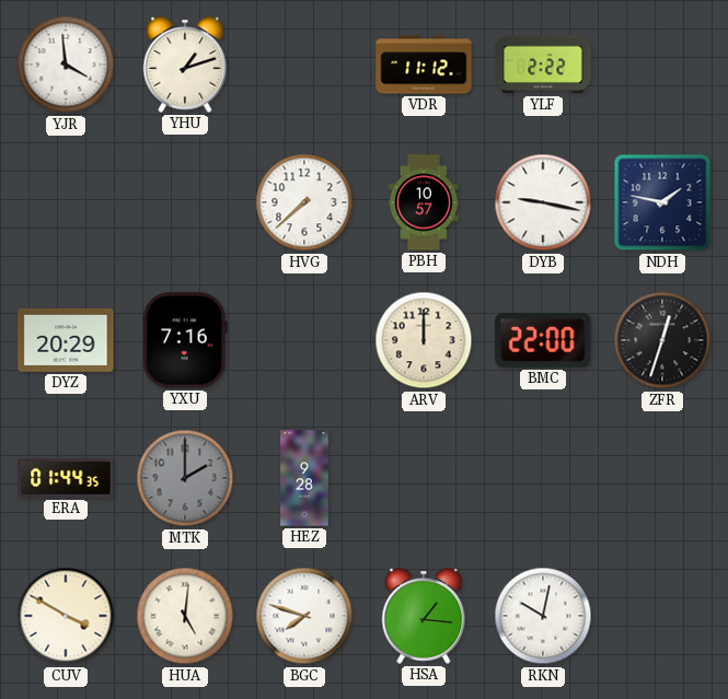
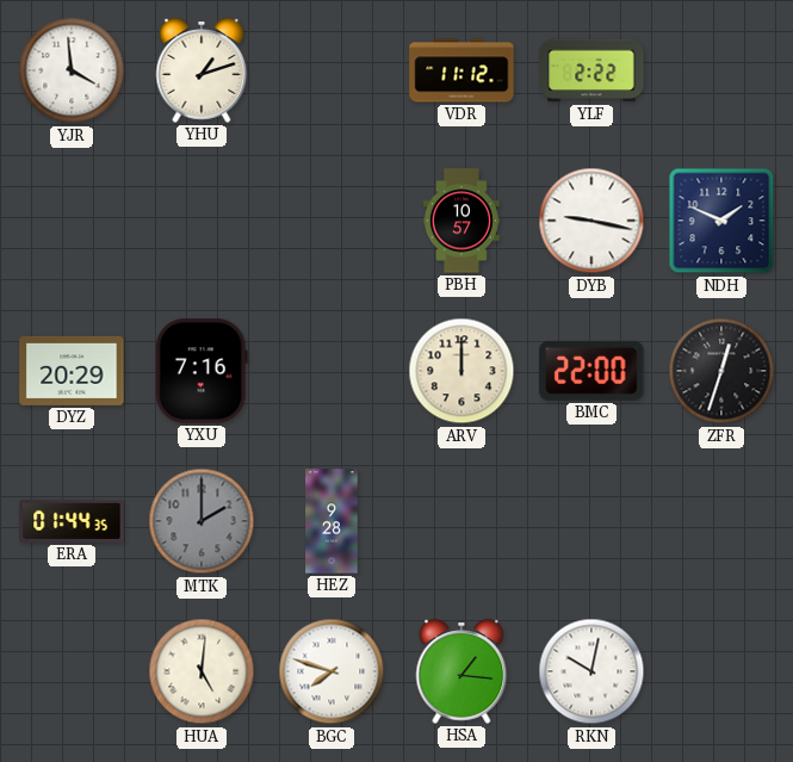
HVG: 7:38 -> none (304, 202)
NDH: 1:47 -> 1:49 (721, 221)
CUV: 3:50 -> none (66, 616)
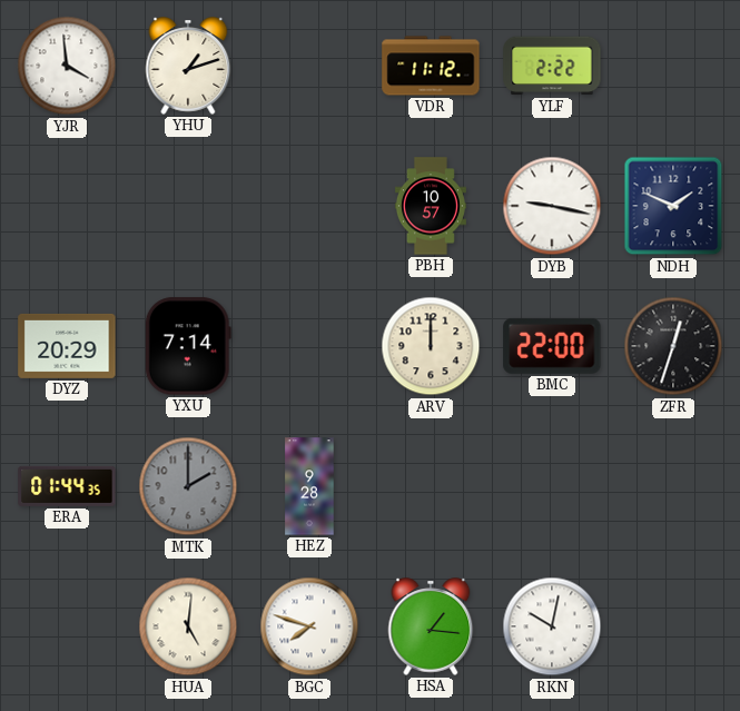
YXU: 7:16 -> 7:14 (188, 346)
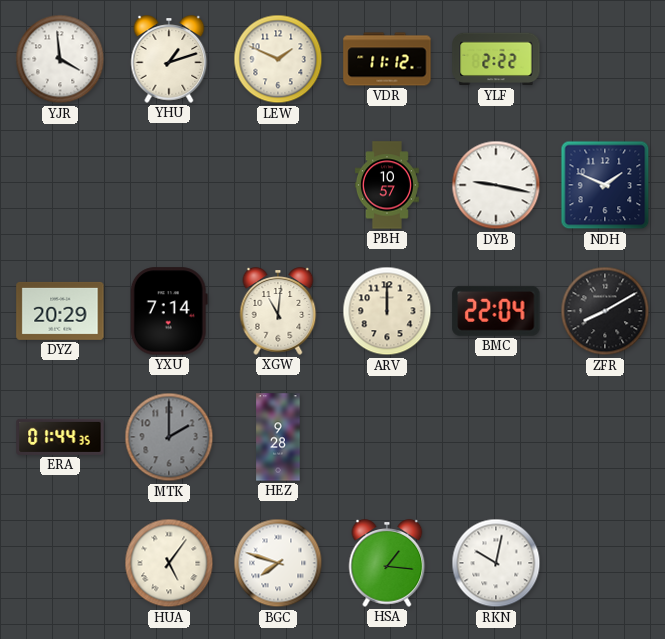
LEW: none -> 1:49 (278, 59)
XGW: none -> 11:01 (278, 311)
BMC: 22:00 -> 22:04 (496, 311)
ZFR: 12:33 -> 8:10 (605, 311)
HUA: 5:01 -> 5:06 (169, 563)
